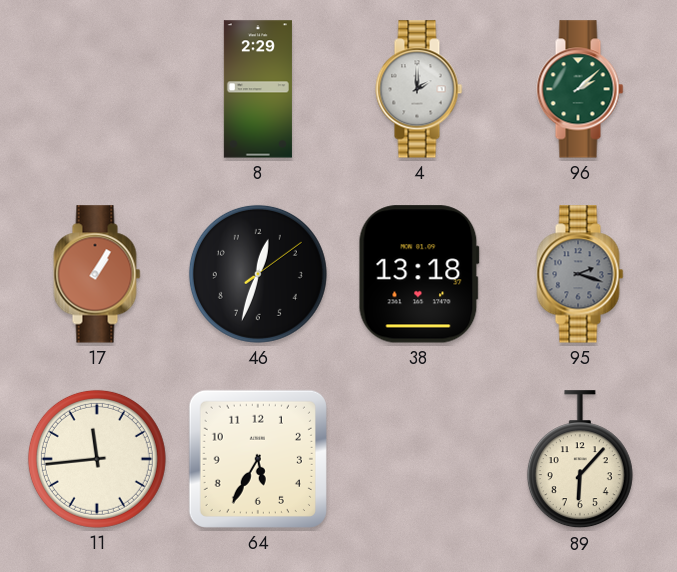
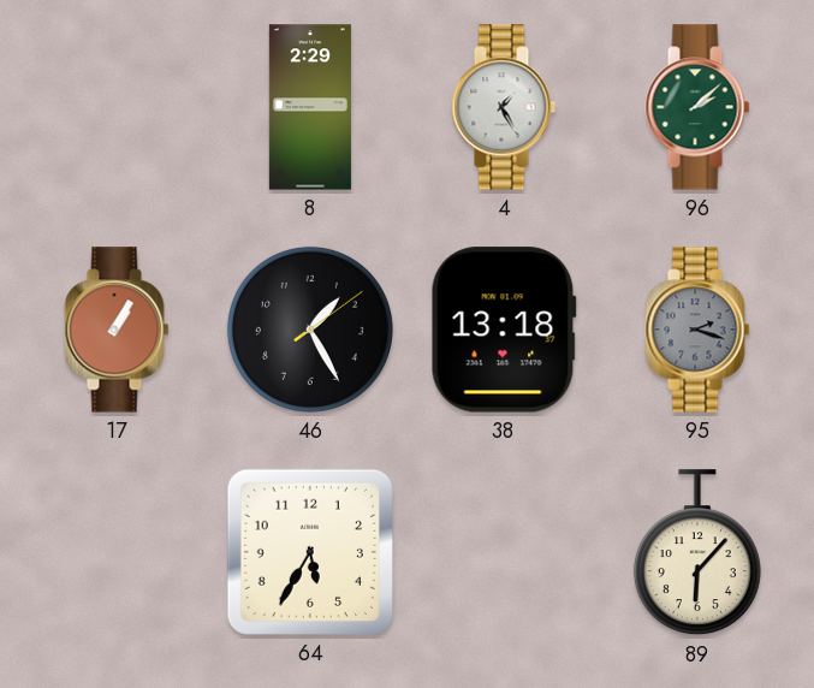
4: 2:00 -> 1:25 (504, 107)
46: 12:33 -> 1:25 (310, 330)
11: 11:44 -> none (97, 459)
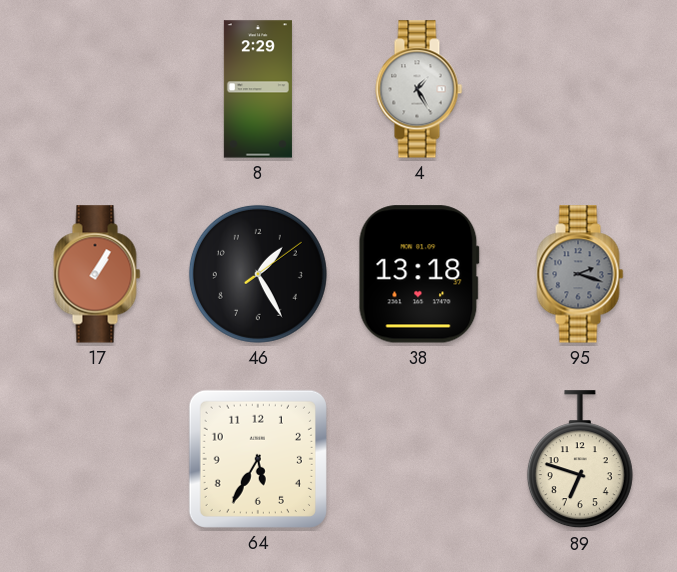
96: 2:08 -> none (697, 107)
89: 6:07 -> 6:48 (580, 460)
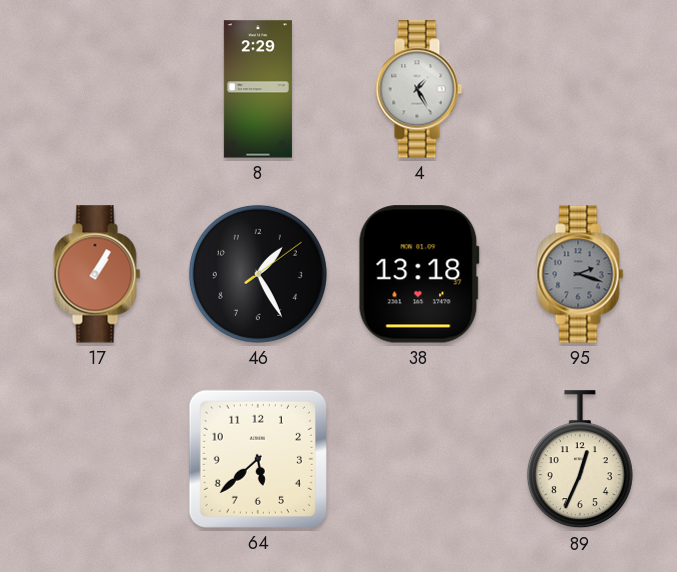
64: 5:35 -> 5:38 (258, 459)
89: 6:48 -> 12:34 (580, 460)
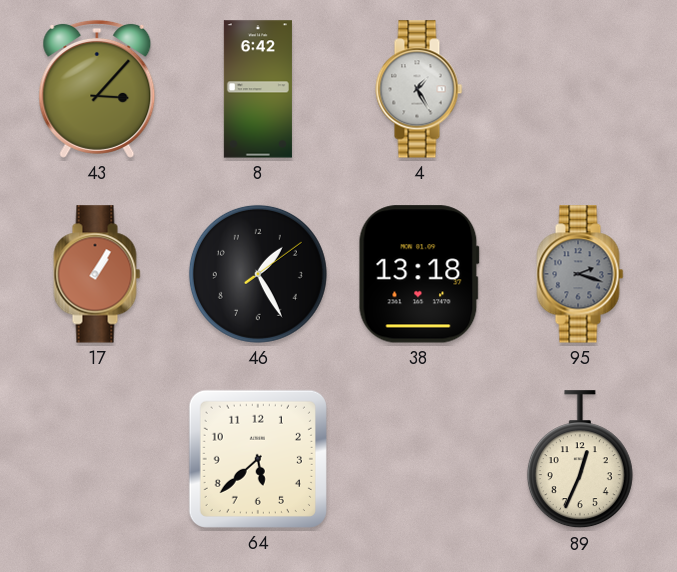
43: none -> 3:07 (97, 89)
8: 2:29 -> 6:42 (258, 89)
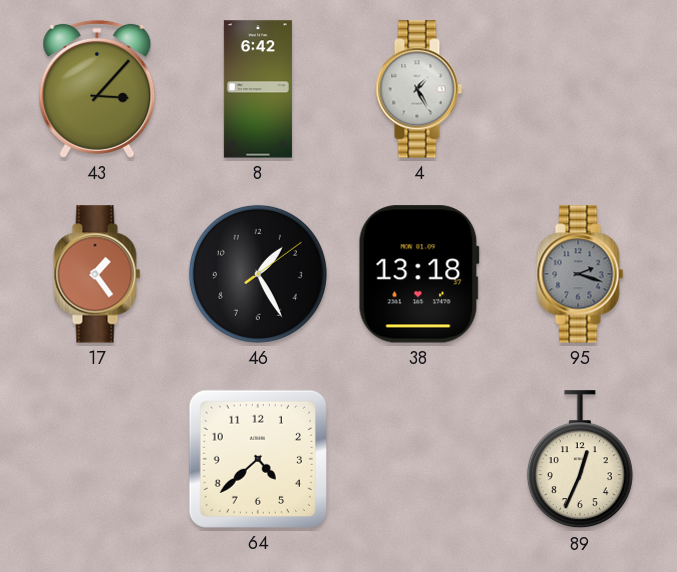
17: 1:05 -> 1:24 (97, 274)
64: 5:38 -> 4:38 (258, 459)
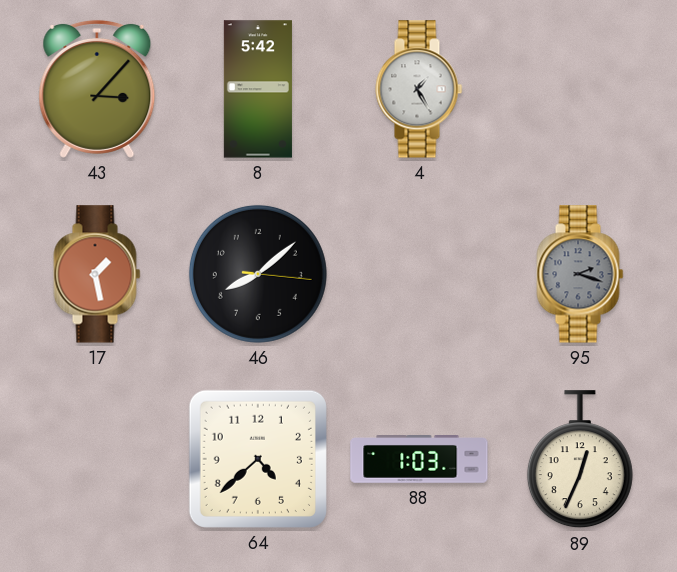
8: 6:42 -> 5:42 (258, 89)
17: 1:24 -> 1:28 (97, 274)
46: 1:25 -> 8:08 (258, 274)
38: 13:18 -> none (419, 274)
88: none -> 1:03 (419, 460)
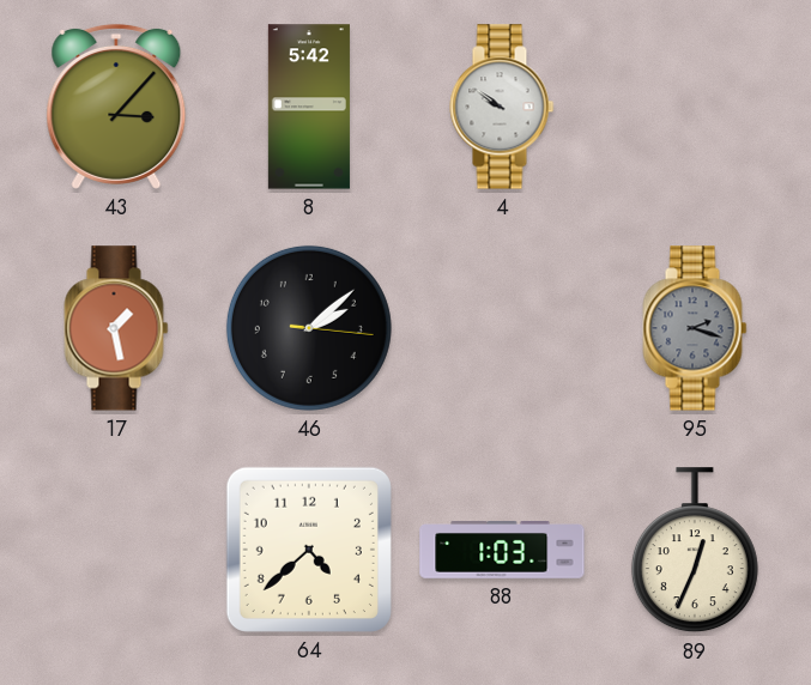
4: 1:25 -> 9:51 (502, 107)
46: 8:08 -> 2:08 (309, 328)
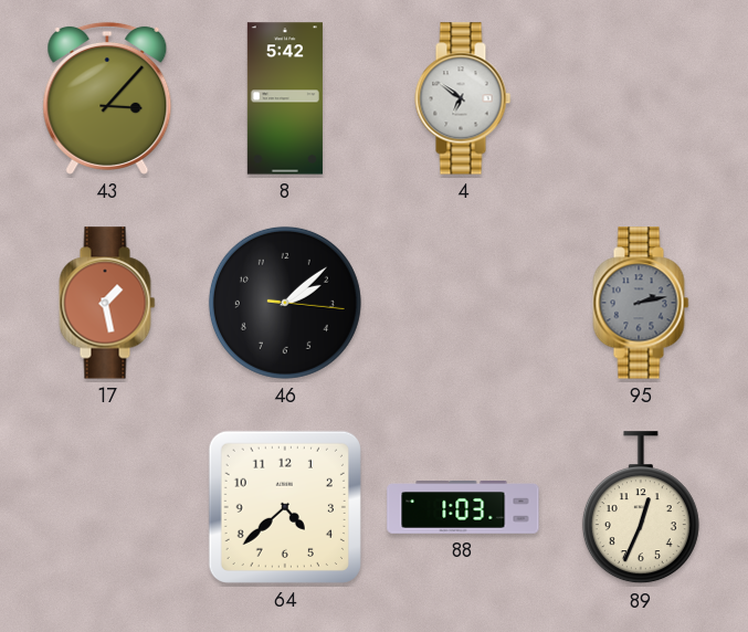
4: 9:51 -> 6:51 (463, 98)
95: 2:18 -> 2:13 (641, 303)
